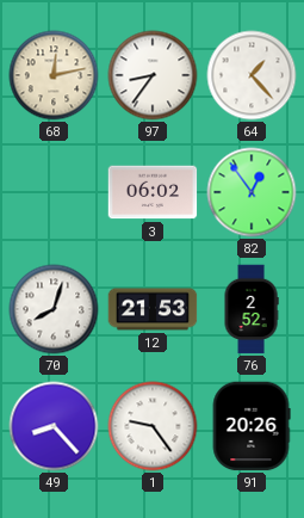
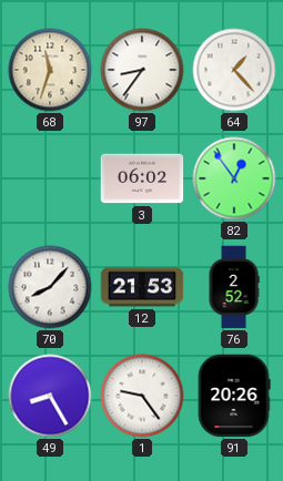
68: 12:13 -> 11:33 (50, 70)
70: 8:03 -> 8:07 (50, 287)
49: 8:23 -> 8:25 (50, 396)
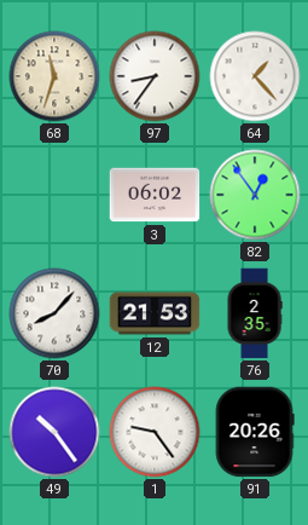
76: 2:52 -> 2:35 (255, 313)
49: 8:25 -> 10:24 (54, 432)
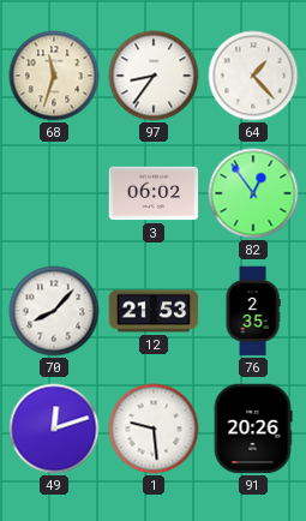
49: 10:24 -> 12:12 (54, 429)
1: 9:24 -> 9:29 (154, 429)
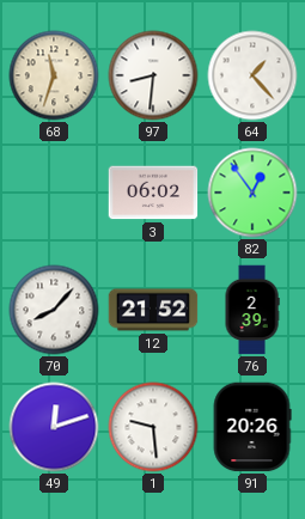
97: 8:36 -> 8:31 (153, 75)
12: 21:53 -> 21:52 (153, 310)
76: 2:35 -> 2:39 (252, 310)
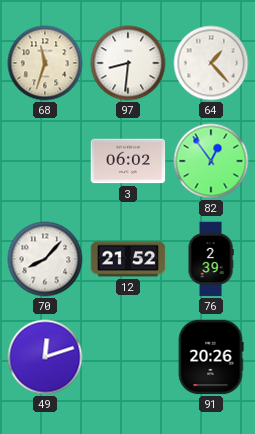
1: 9:29 -> none (153, 427)
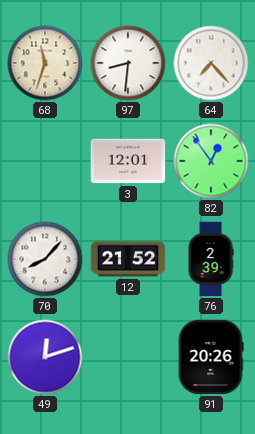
64: 1:23 -> 7:23 (211, 63)
3: 06:02 -> 12:01 (128, 161)
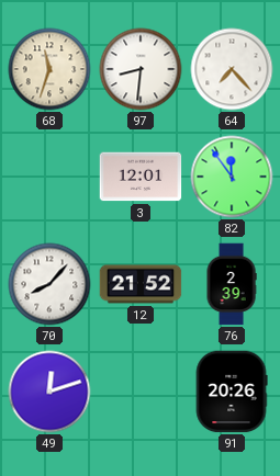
82: 12:54 -> 11:54 (232, 177)
